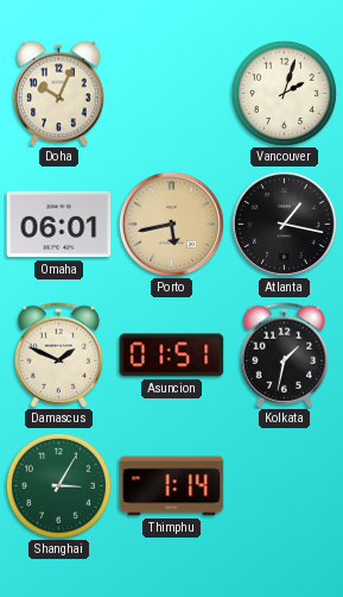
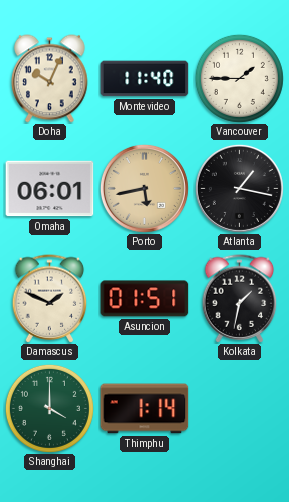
Montevideo: none -> 11:40 (145, 79)
Vancouver: 2:03 -> 1:45 (239, 78)
Shanghai: 3:05 -> 4:00 (49, 408)
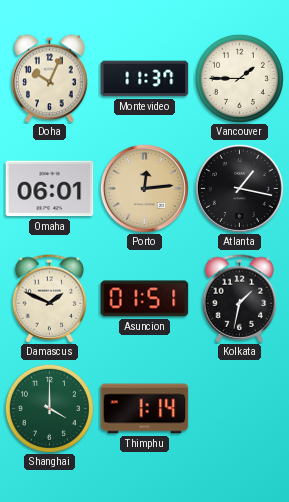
Montevideo: 11:40 -> 11:37 (145, 79)
Porto: 5:43 -> 12:14 (144, 188)
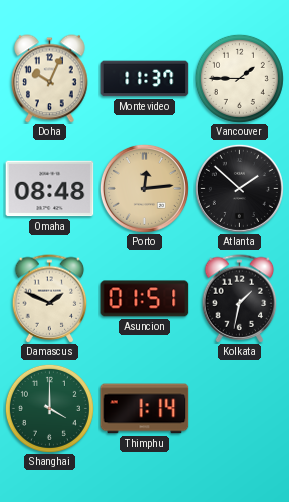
Omaha: 06:01 -> 08:48 (50, 189)
Atlanta: 1:17 -> 1:52 (239, 188)
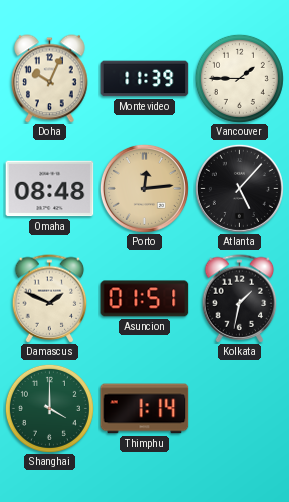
Montevideo: 11:37 -> 11:39 (145, 79)
Atlanta: 1:52 -> 5:07 (239, 188)
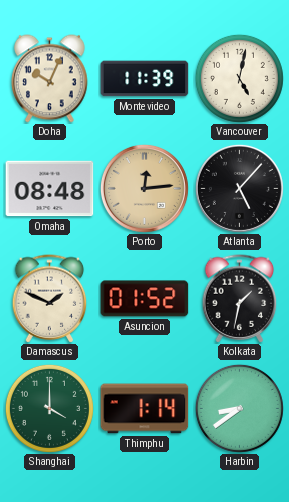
Vancouver: 1:45 -> 5:02 (239, 78)
Asuncion: 01:51 -> 01:52 (145, 299)
Harbin: none -> 8:39 (239, 408)
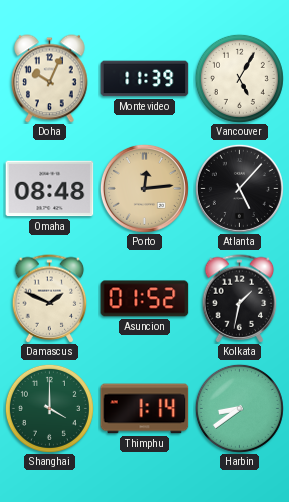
Vancouver: 5:02 -> 5:05 (239, 78)
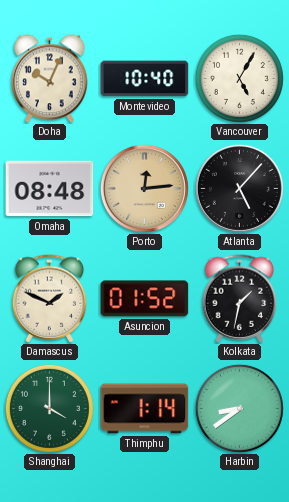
Montevideo: 11:39 -> 10:40 (145, 79)
